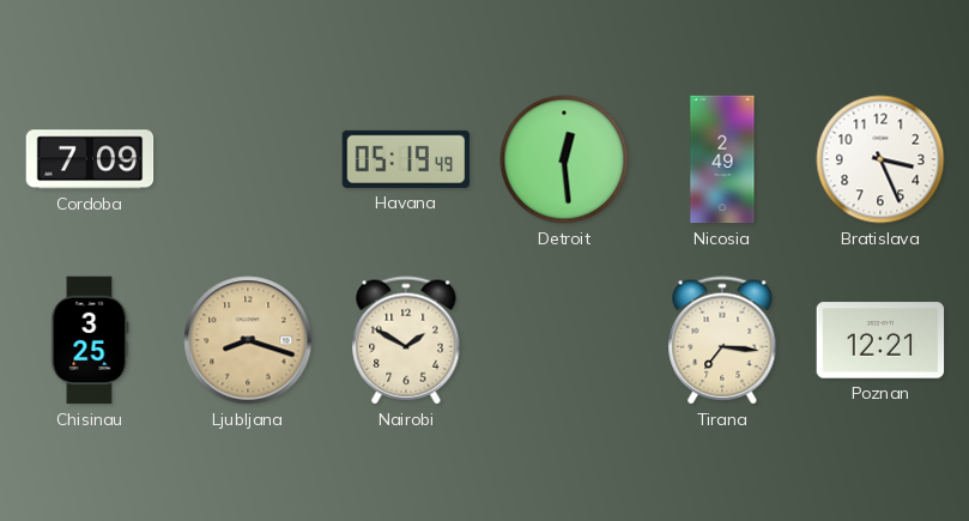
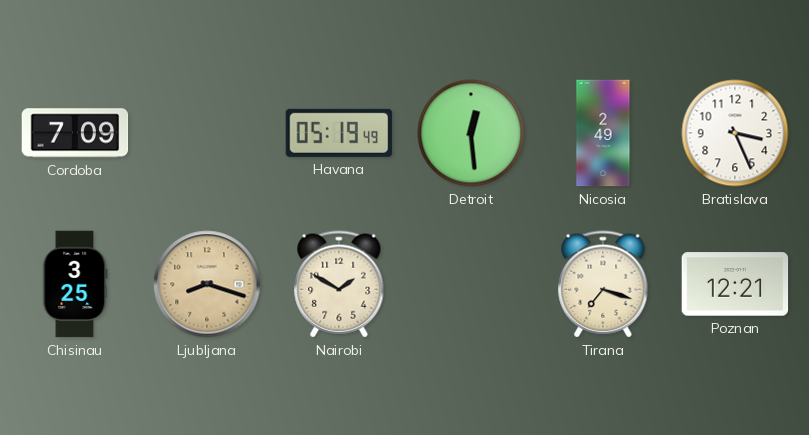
Tirana: 7:16 -> 7:18 (603, 284)
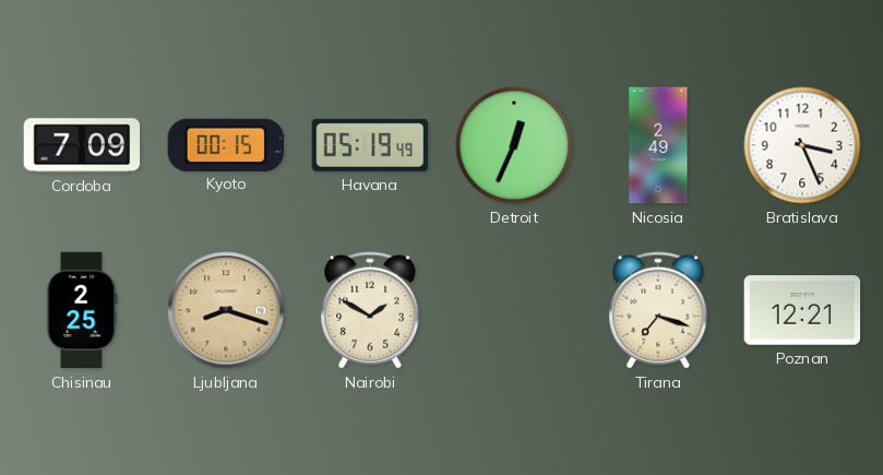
Kyoto: none -> 00:15 (225, 144)
Detroit: 12:29 -> 12:34 (514, 145)
Chisinau: 3:25 -> 2:25 (82, 310)
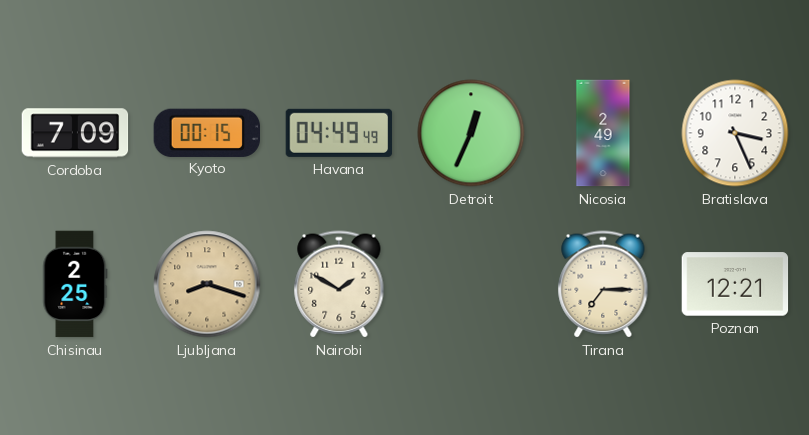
Havana: 05:19 -> 04:49 (339, 133)
Tirana: 7:18 -> 7:15 (603, 284)
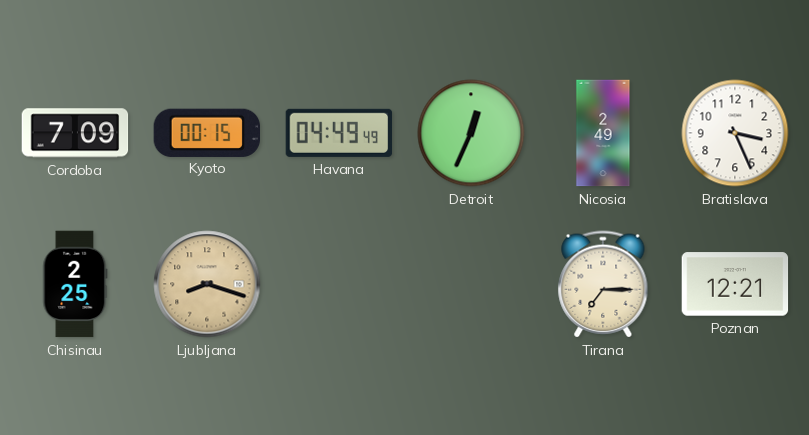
Nairobi: 1:50 -> none (339, 284)
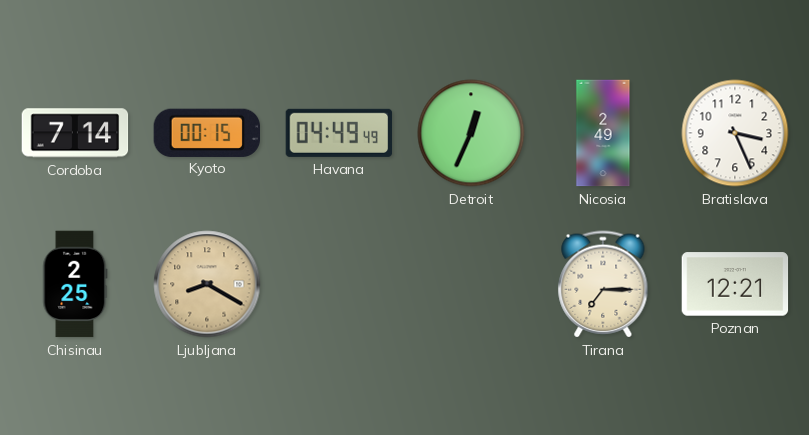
Cordoba: 7:09 -> 7:14 (75, 133)
Ljubljana: 8:18 -> 8:20 (207, 284)
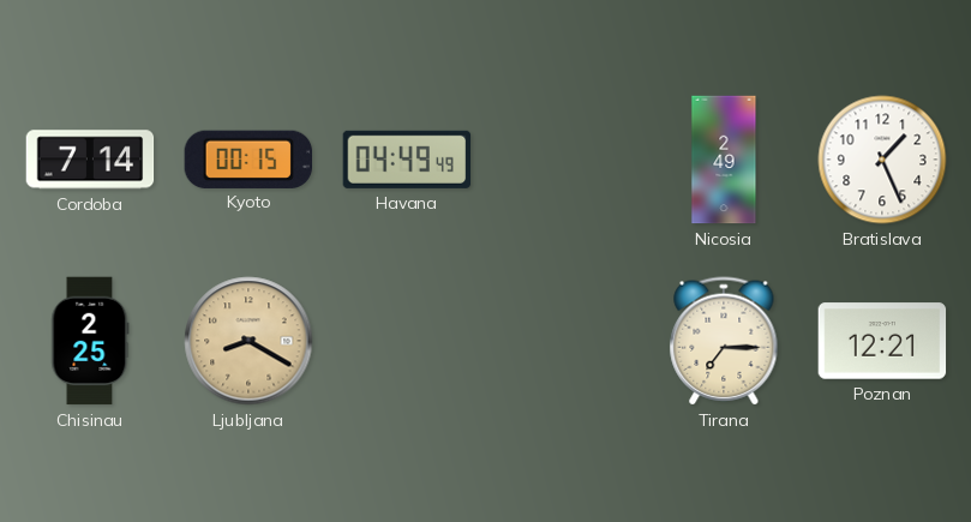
Detroit: 12:34 -> none (471, 133)
Bratislava: 3:26 -> 1:26 (882, 160)
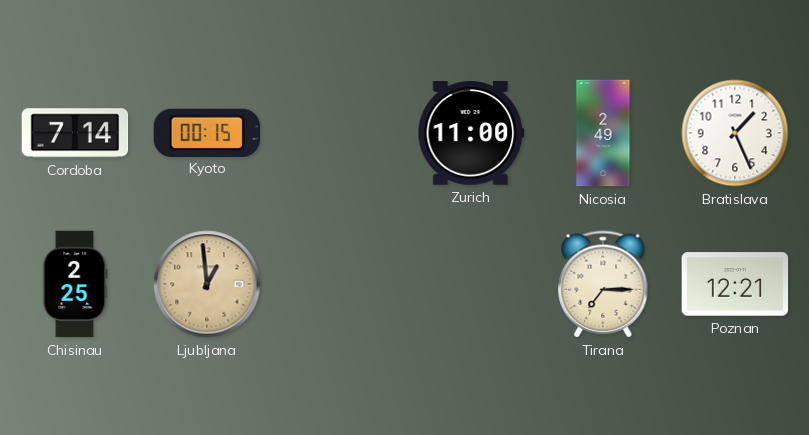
Havana: 04:49 -> none (407, 160)
Zurich: none -> 11:00 (471, 133)
Ljubljana: 8:20 -> 12:59 (207, 284)
